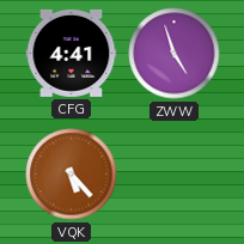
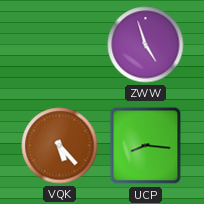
CFG: 4:41 -> none (72, 53)
UCP: none -> 8:16 (146, 146)
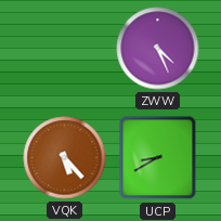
ZWW: 4:57 -> 4:26 (158, 49)
UCP: 8:16 -> 8:40 (158, 158)
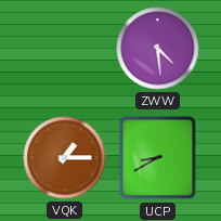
ZWW: 4:26 -> 4:29 (158, 49)
VQK: 5:23 -> 1:15 (65, 158)
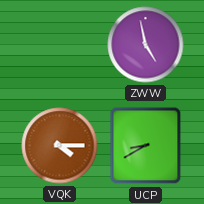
ZWW: 4:29 -> 4:58 (146, 45)
VQK: 1:15 -> 4:15 (60, 146)
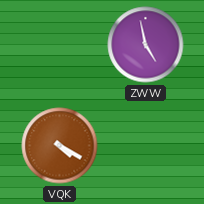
VQK: 4:15 -> 4:20 (60, 146)
UCP: 8:40 -> none (146, 146)
